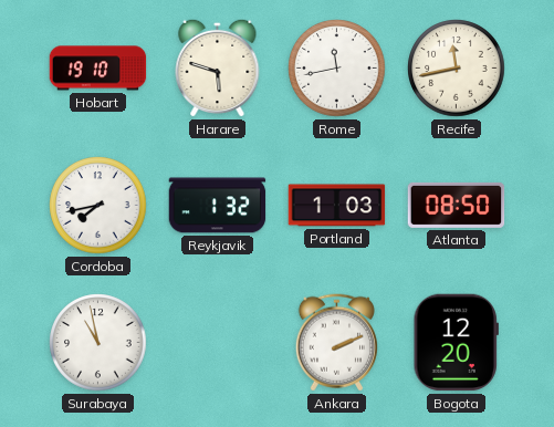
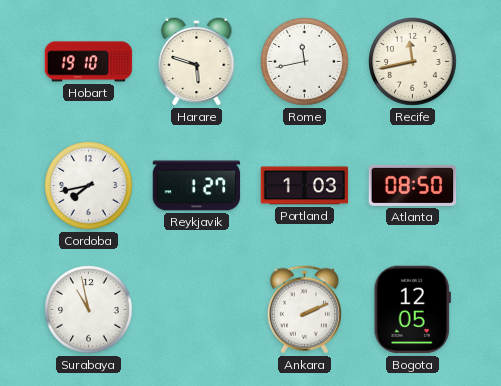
Reykjavik: 1:32 -> 1:27 (197, 186)
Bogota: 12:20 -> 12:05 (412, 310)
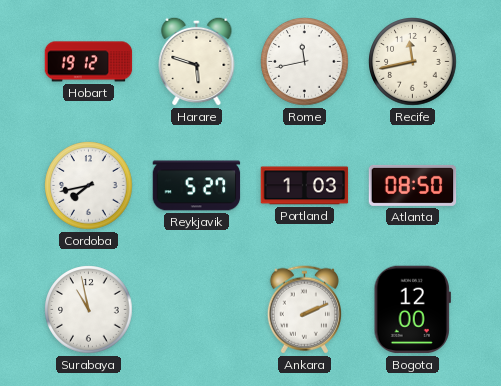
Hobart: 19:10 -> 19:12 (89, 62)
Reykjavik: 1:27 -> 5:27 (197, 186)
Bogota: 12:05 -> 12:00 (412, 310)
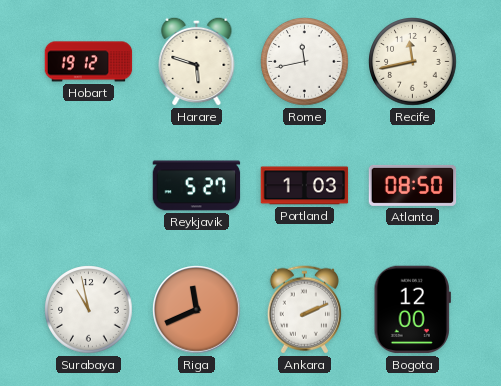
Cordoba: 7:43 -> none (89, 186)
Riga: none -> 11:41 (197, 310)
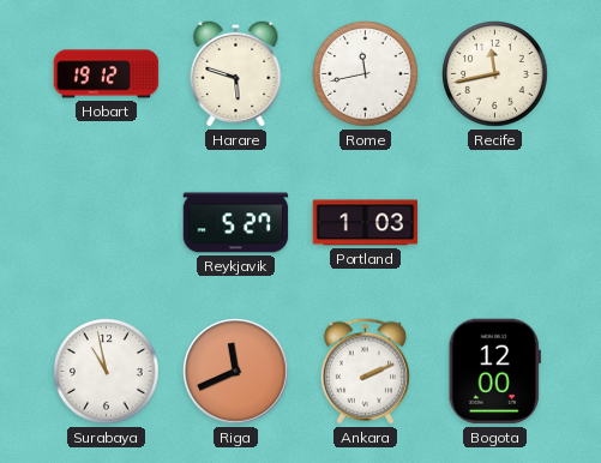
Atlanta: 08:50 -> none (413, 185)
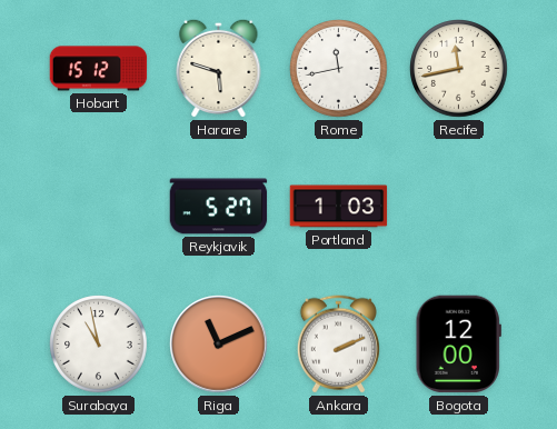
Hobart: 19:12 -> 15:12 (99, 69)
Riga: 11:41 -> 11:11 (219, 345)
